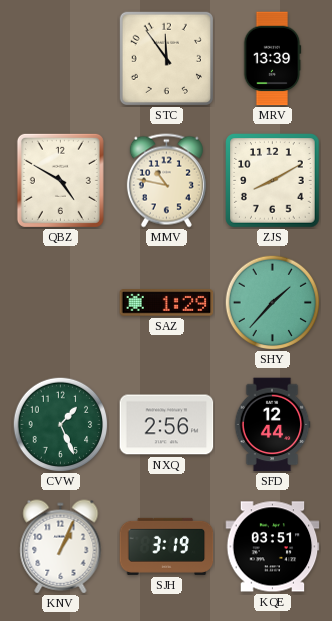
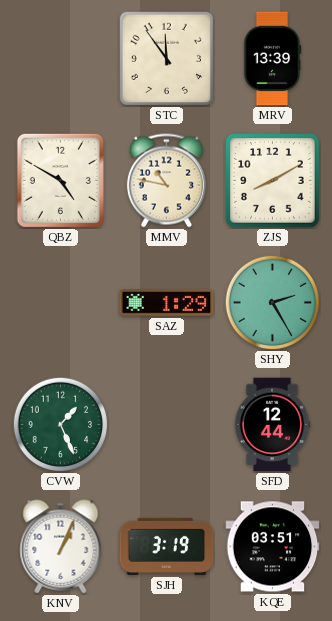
SHY: 1:37 -> 2:25 (272, 302)
NXQ: 2:56 -> none (167, 425)
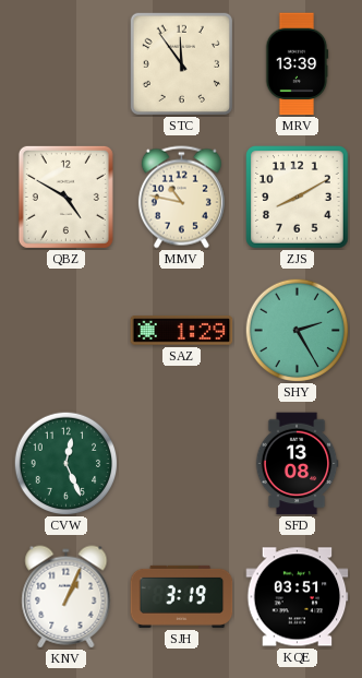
CVW: 1:26 -> 12:26 (65, 463)
SFD: 12:44 -> 13:08 (297, 464)
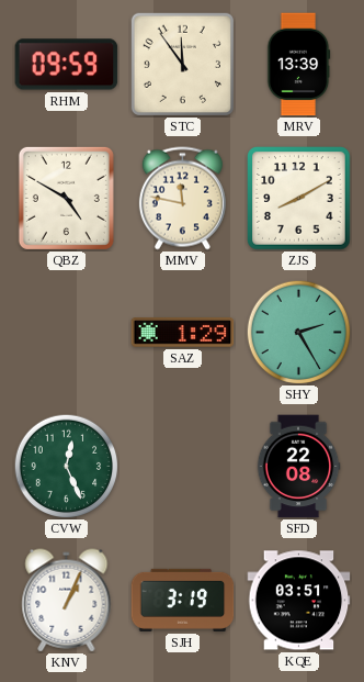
RHM: none -> 09:59 (67, 65)
MMV: 10:47 -> 11:47 (182, 199)
SFD: 13:08 -> 22:08 (298, 467)
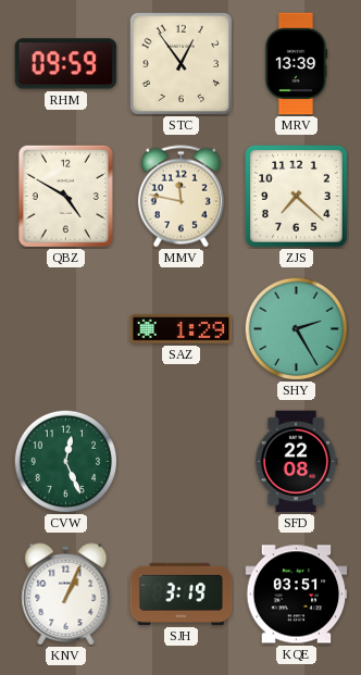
STC: 11:54 -> 12:54 (180, 63)
ZJS: 8:10 -> 7:22 (297, 197)
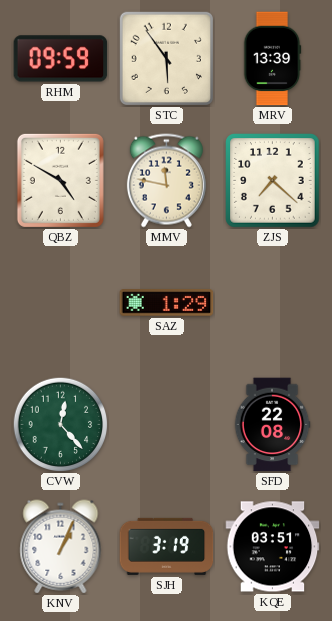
STC: 12:54 -> 5:54 (166, 58)
SHY: 2:25 -> none (296, 328)
CVW: 12:26 -> 12:23 (60, 424)
